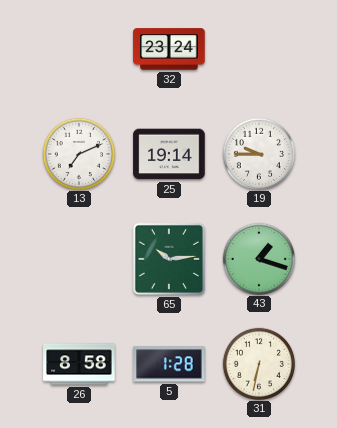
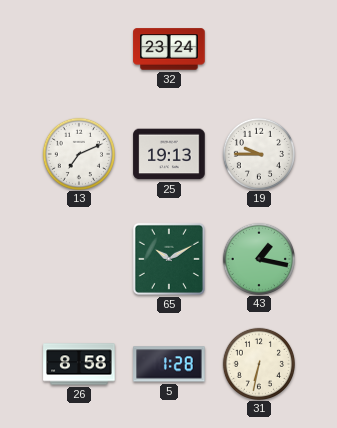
25: 19:14 -> 19:13 (169, 154)
65: 10:14 -> 10:10 (169, 259)
43: 1:18 -> 1:17 (258, 258)
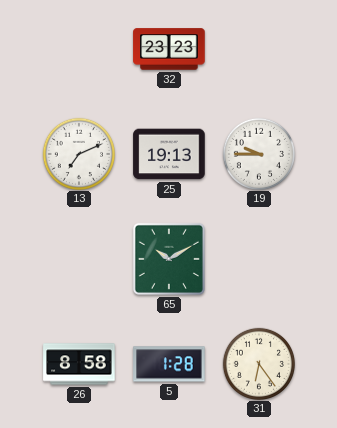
32: 23:24 -> 23:23 (169, 49)
43: 1:17 -> none (258, 258)
31: 6:32 -> 6:24 (258, 363)
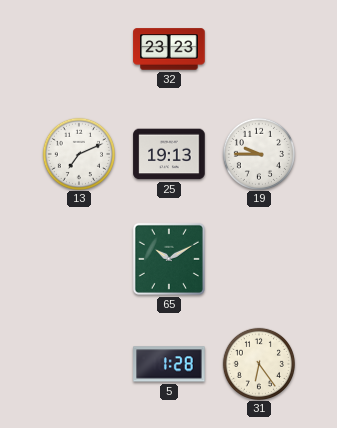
26: 8:58 -> none (79, 364)
